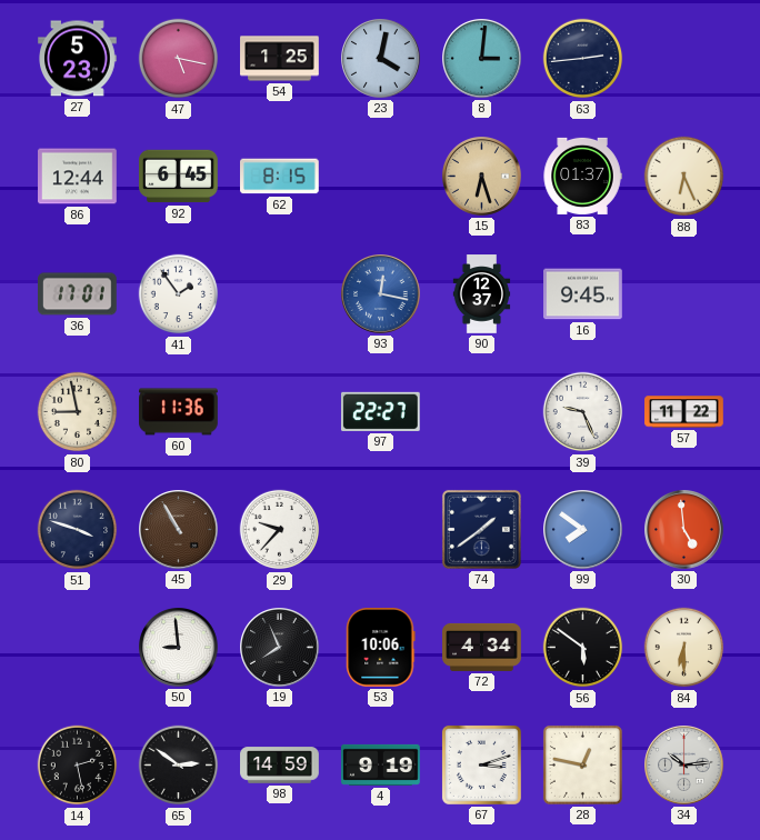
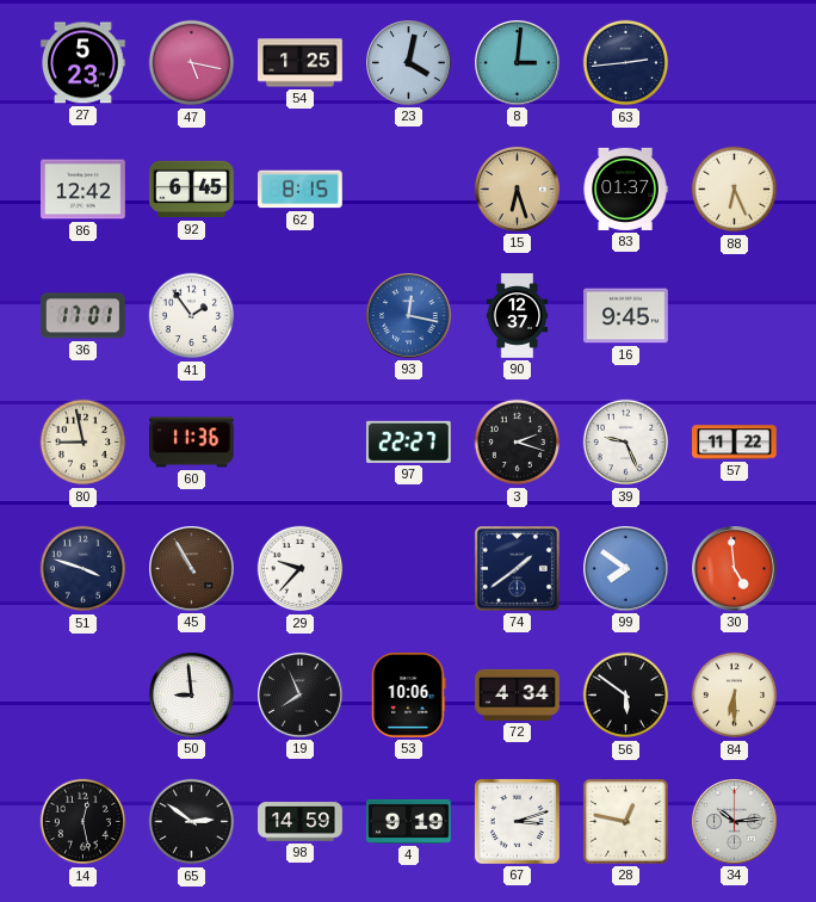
86: 12:44 -> 12:42 (84, 190)
3: none -> 2:18 (518, 443)
14: 2:28 -> 12:28 (84, 822)
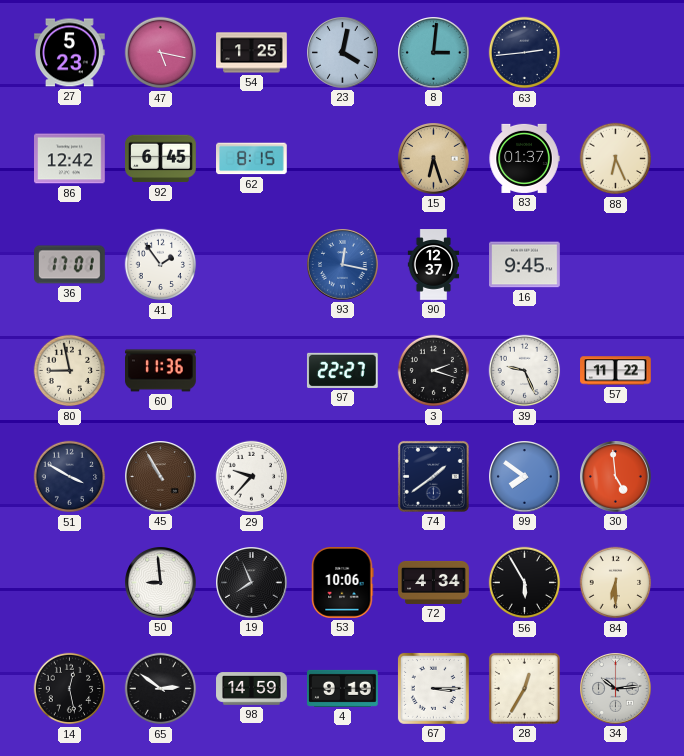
51: 3:48 -> 3:50 (70, 477)
56: 5:51 -> 5:55 (525, 583)
67: 3:12 -> 3:15 (433, 688)
28: 12:47 -> 12:35 (524, 688)
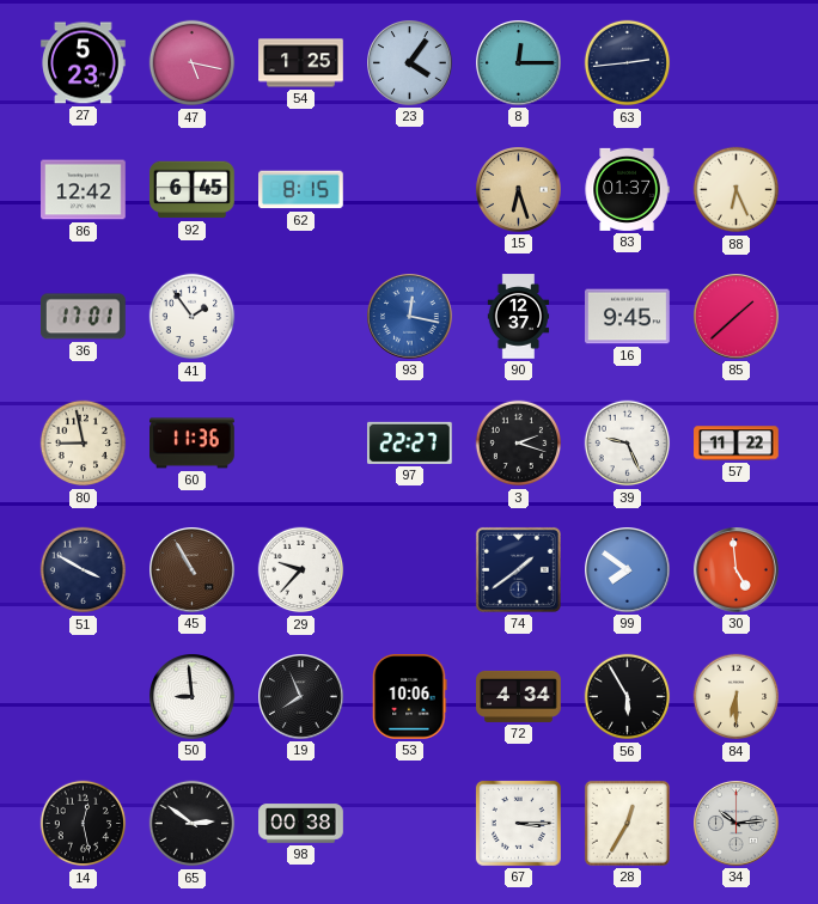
23: 4:02 -> 4:06 (410, 63)
8: 3:01 -> 12:15 (519, 63)
85: none -> 1:38 (737, 317)
98: 14:59 -> 00:38 (301, 824)
4: 9:19 -> none (343, 688)
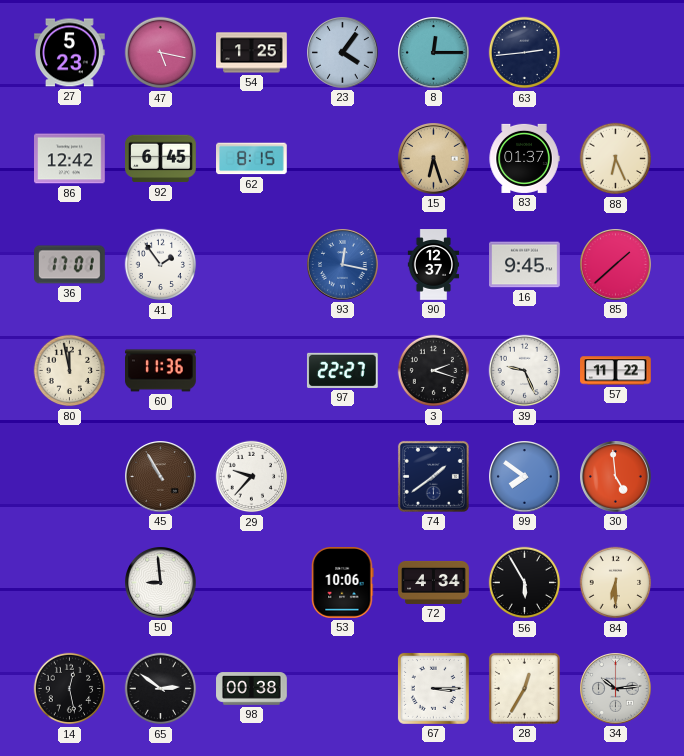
80: 8:58 -> 11:58 (70, 371)
51: 3:50 -> none (84, 570)
19: 7:56 -> none (301, 697)
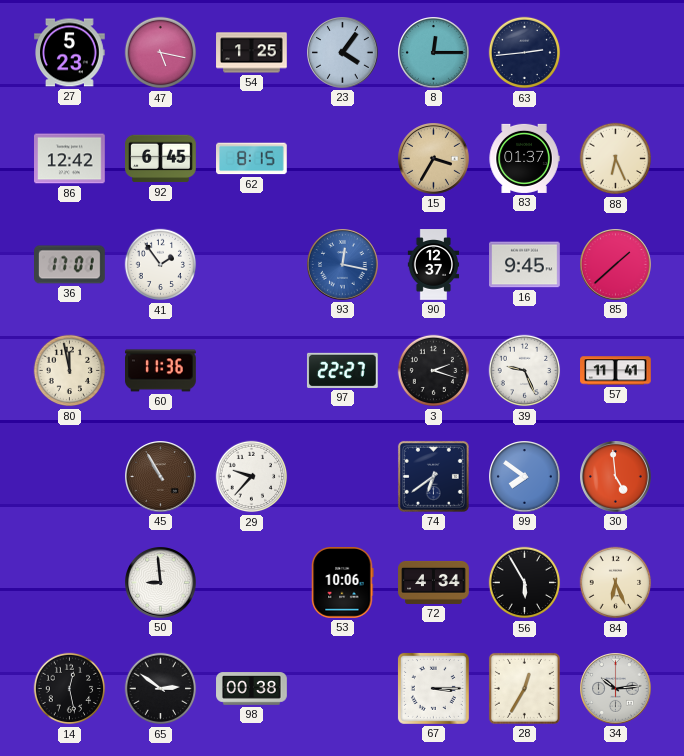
15: 6:27 -> 3:35 (434, 159)
57: 11:22 -> 11:41 (616, 371)
74: 1:39 -> 6:39 (433, 476)
84: 6:30 -> 6:26 (616, 583)
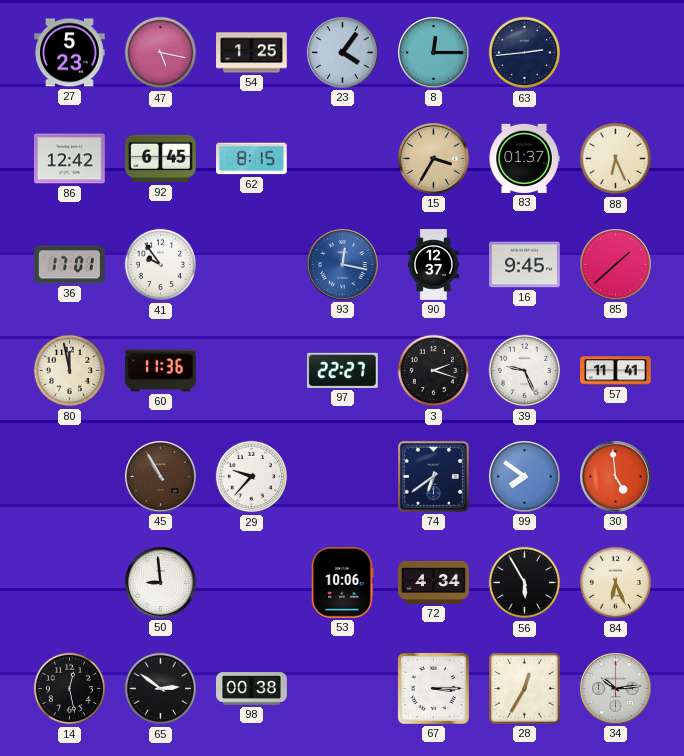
41: 1:54 -> 9:54 (161, 265)
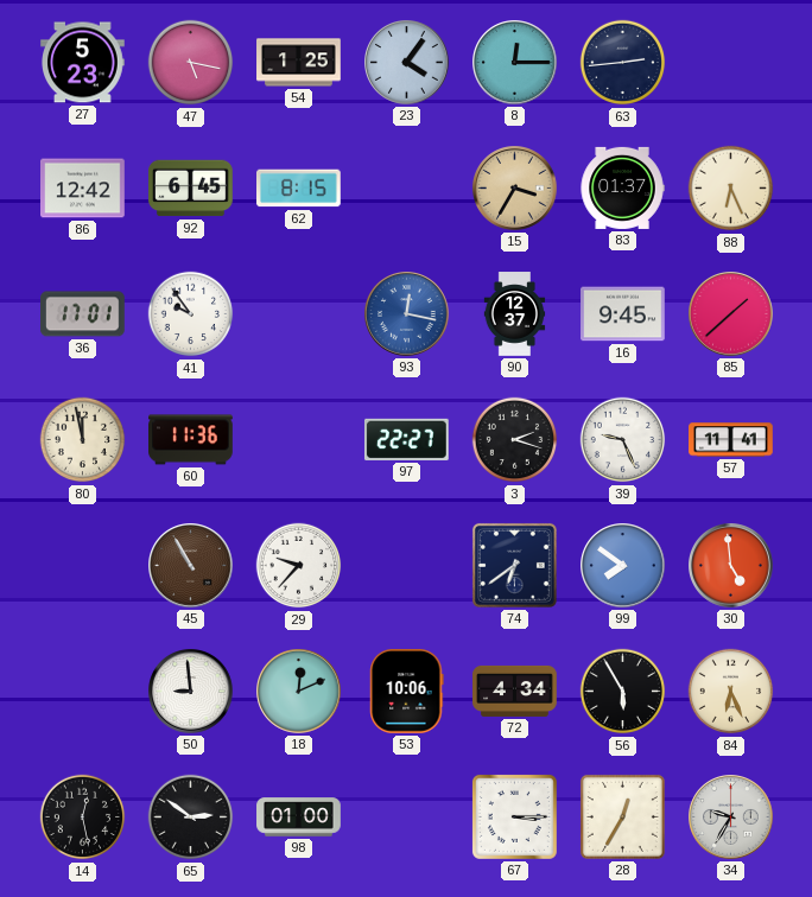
18: none -> 12:11 (299, 692)
98: 00:38 -> 01:00 (299, 818)
34: 10:14 -> 9:35 (731, 818)
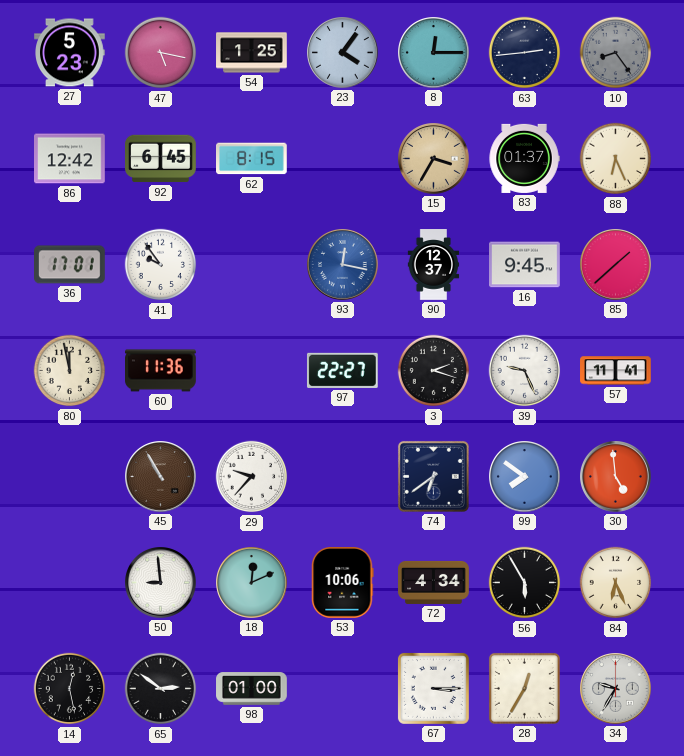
10: none -> 8:24 (616, 53)
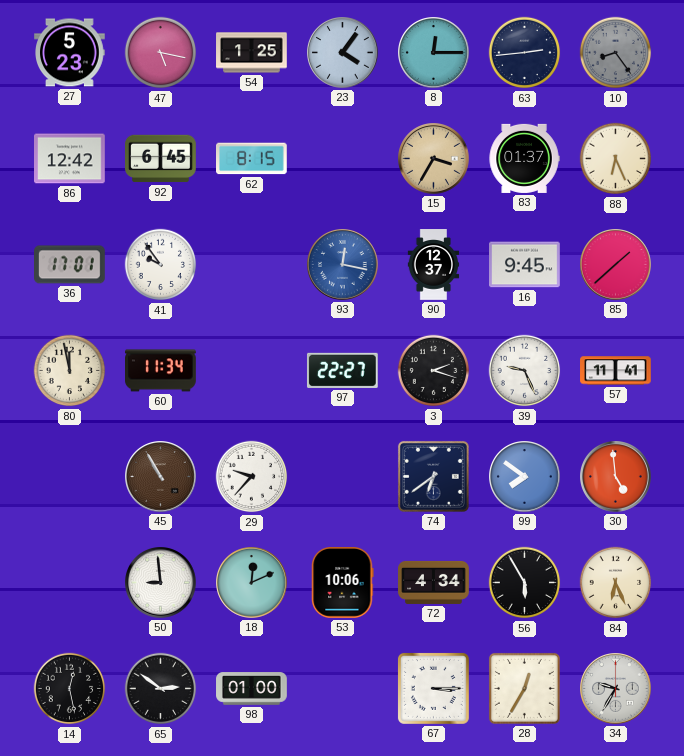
60: 11:36 -> 11:34 (161, 371)
